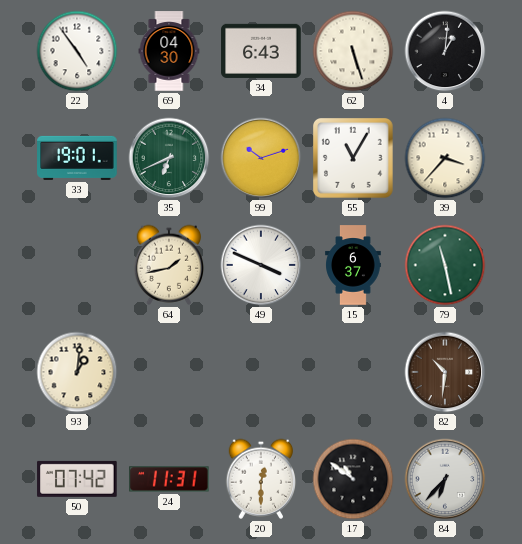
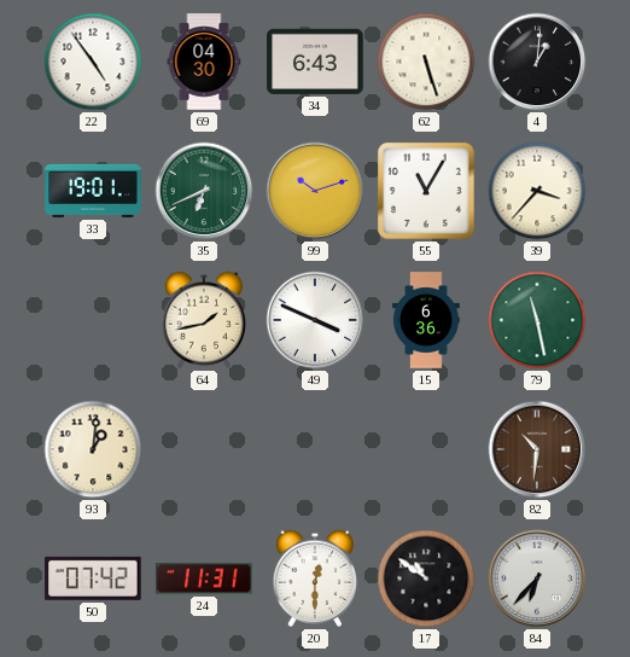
15: 6:37 -> 6:36 (426, 320)
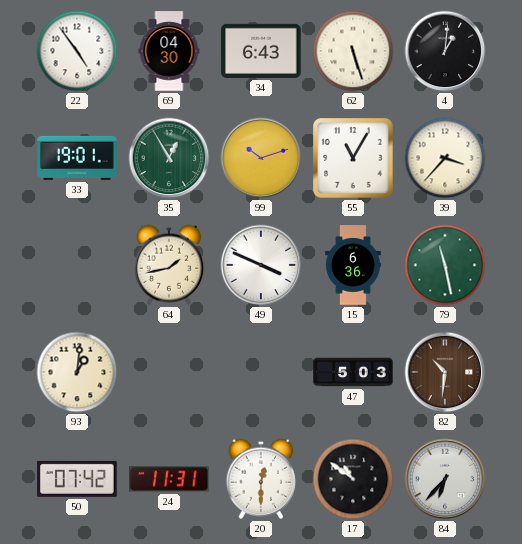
35: 6:41 -> 12:55 (169, 158)
47: none -> 5:03 (353, 372)
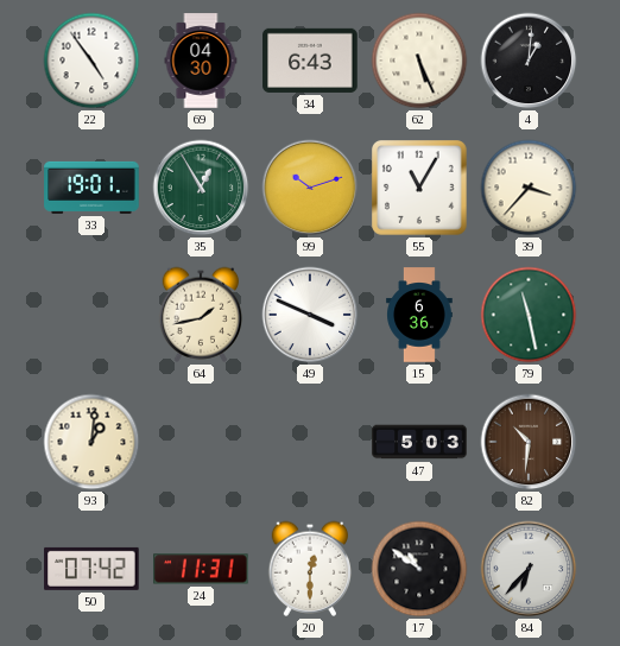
62: 5:27 -> 5:26 (419, 61)
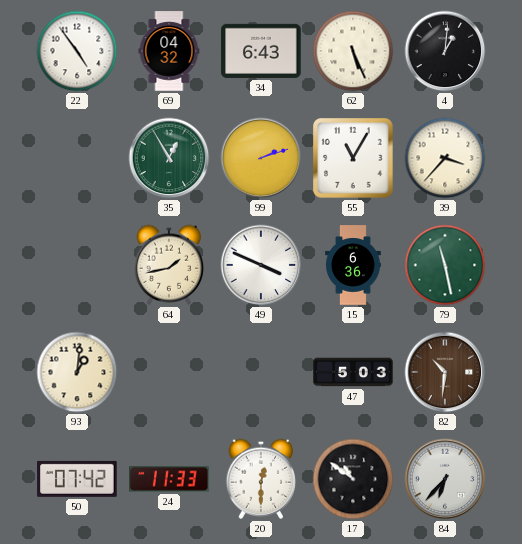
69: 04:30 -> 04:32 (169, 51)
33: 19:01 -> none (91, 188)
99: 10:12 -> 2:12 (261, 158)
24: 11:31 -> 11:33 (169, 479)
